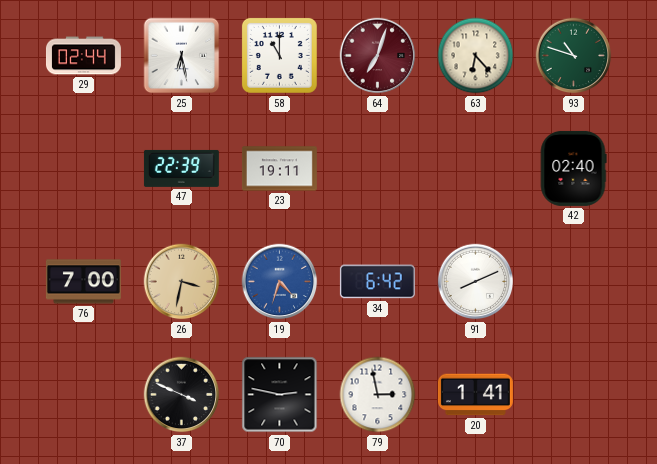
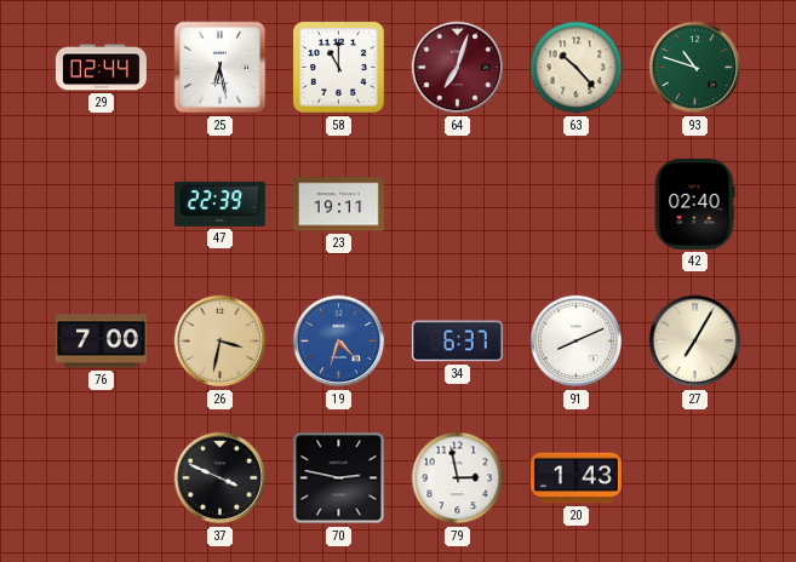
63: 6:23 -> 10:23 (577, 68)
34: 6:42 -> 6:37 (457, 342)
27: none -> 7:05 (695, 342)
20: 1:41 -> 1:43 (575, 478)
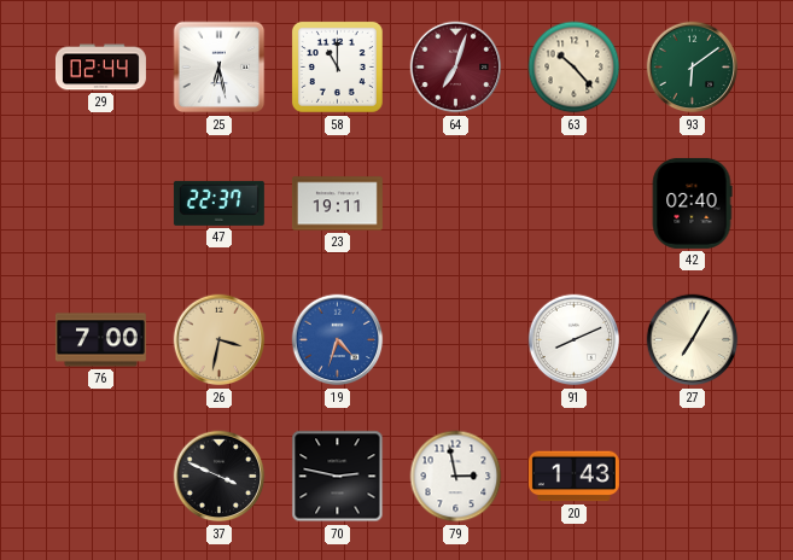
93: 10:48 -> 6:09 (693, 68)
47: 22:39 -> 22:37 (218, 203)
34: 6:37 -> none (457, 342)
